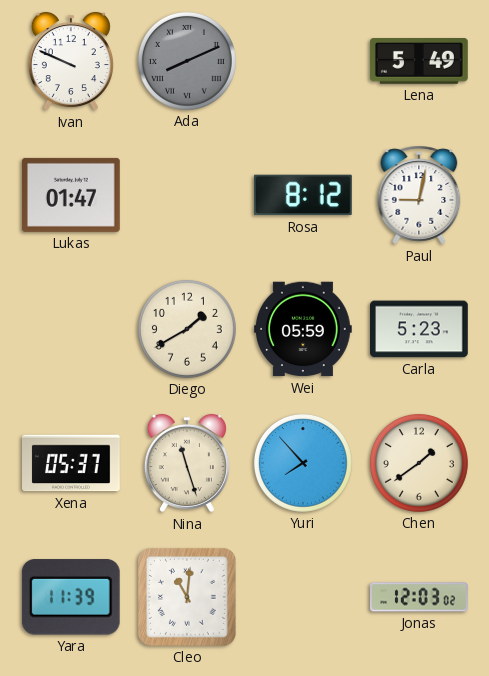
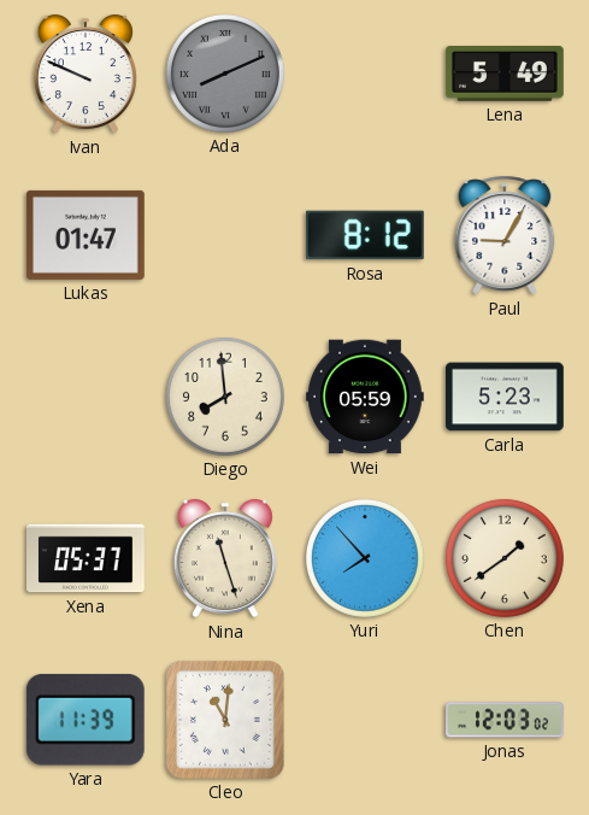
Paul: 9:02 -> 9:05 (505, 235)
Diego: 1:40 -> 7:59 (225, 397)
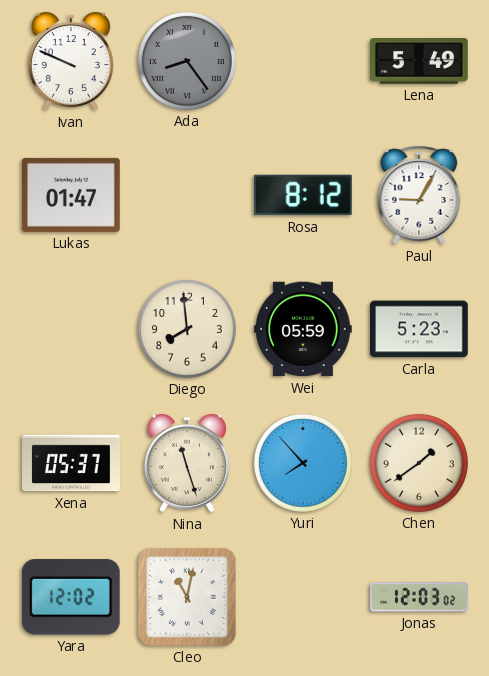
Ada: 8:11 -> 8:24 (187, 61)
Yara: 11:39 -> 12:02 (71, 597)
Cleo: 11:01 -> 11:02 (187, 597)
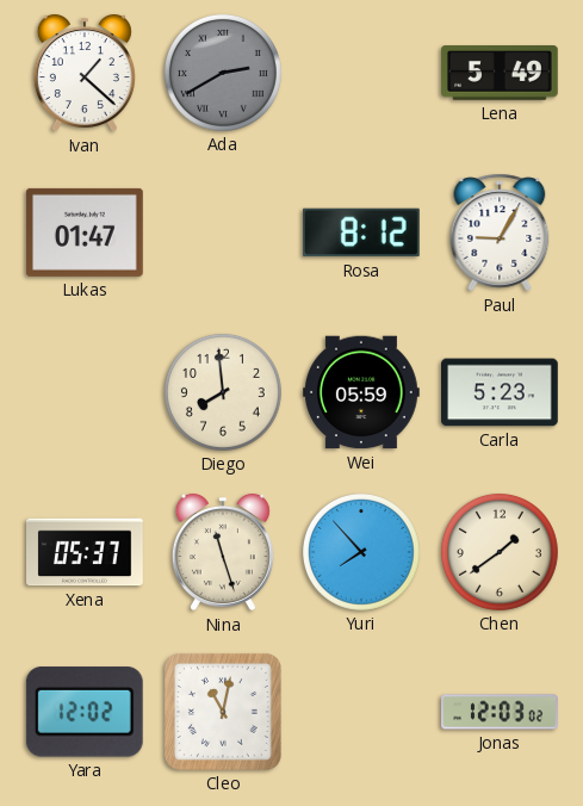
Ivan: 9:49 -> 1:22 (85, 73)
Ada: 8:24 -> 2:40 (223, 73)
